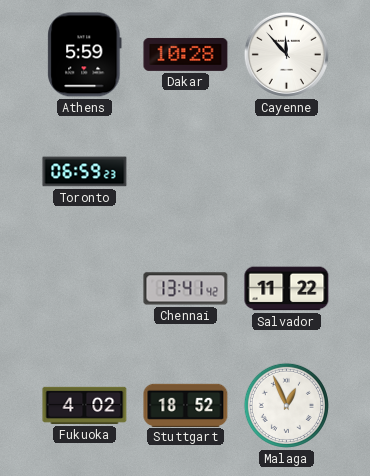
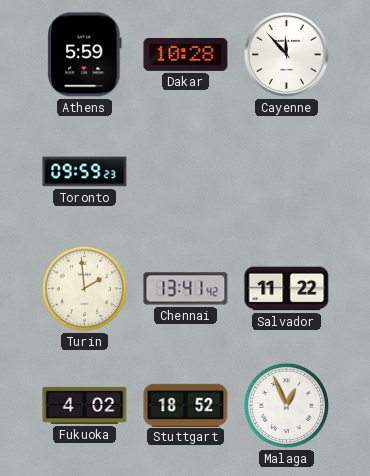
Toronto: 06:59 -> 09:59 (85, 172)
Turin: none -> 1:59 (84, 288)
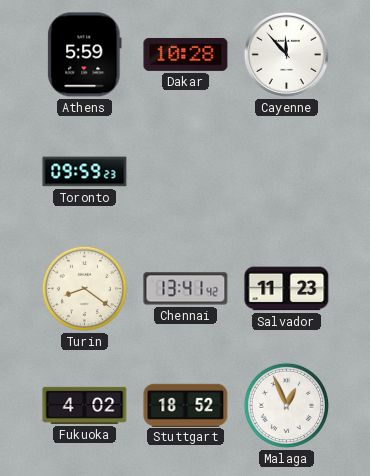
Turin: 1:59 -> 8:21 (84, 288)
Salvador: 11:22 -> 11:23 (287, 289)
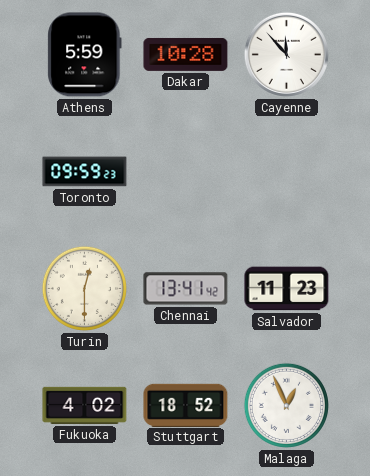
Turin: 8:21 -> 12:30 (84, 288)
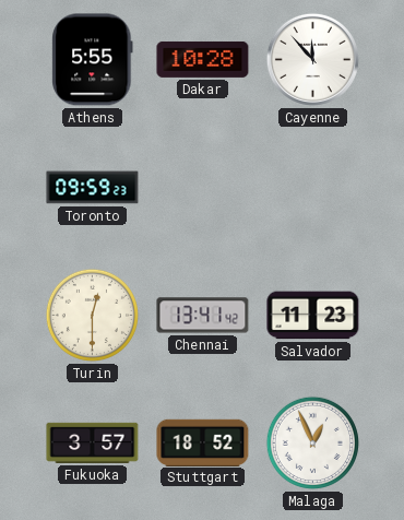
Athens: 5:59 -> 5:55 (93, 60)
Fukuoka: 4:02 -> 3:57 (93, 442)
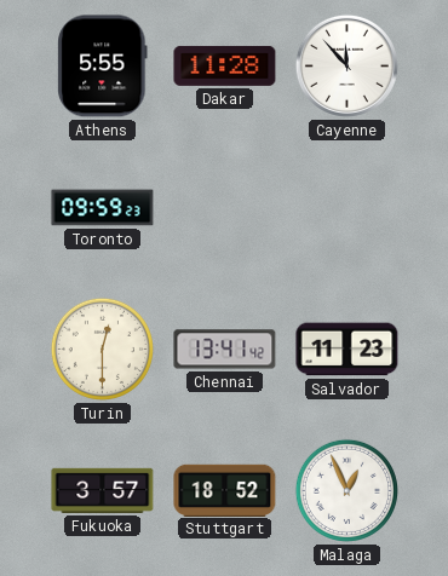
Dakar: 10:28 -> 11:28 (225, 65)
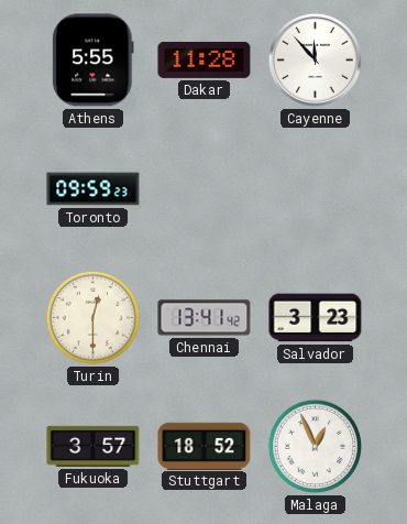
Salvador: 11:23 -> 3:23 (316, 318)
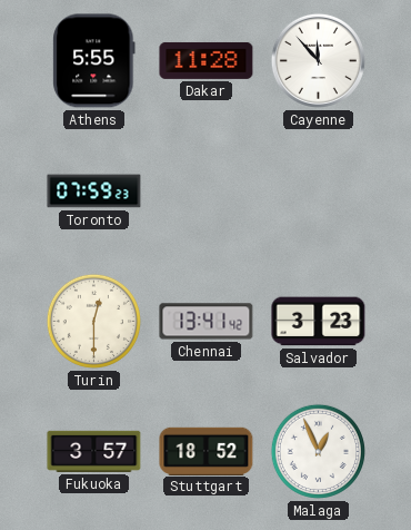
Toronto: 09:59 -> 07:59 (94, 192)
